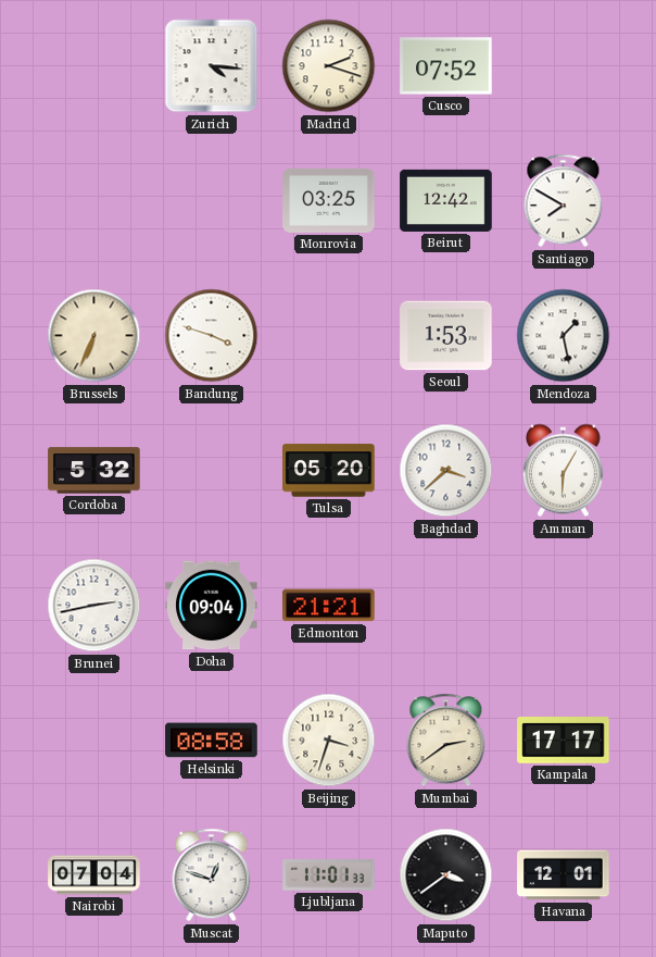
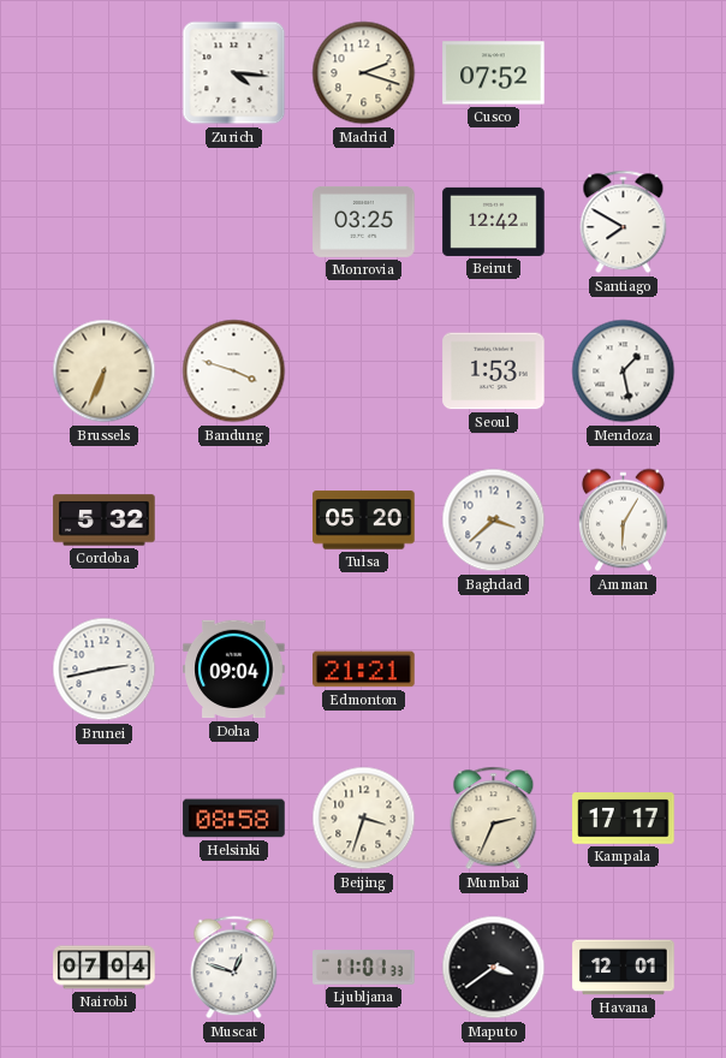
Mumbai: 2:39 -> 2:34 (494, 819)
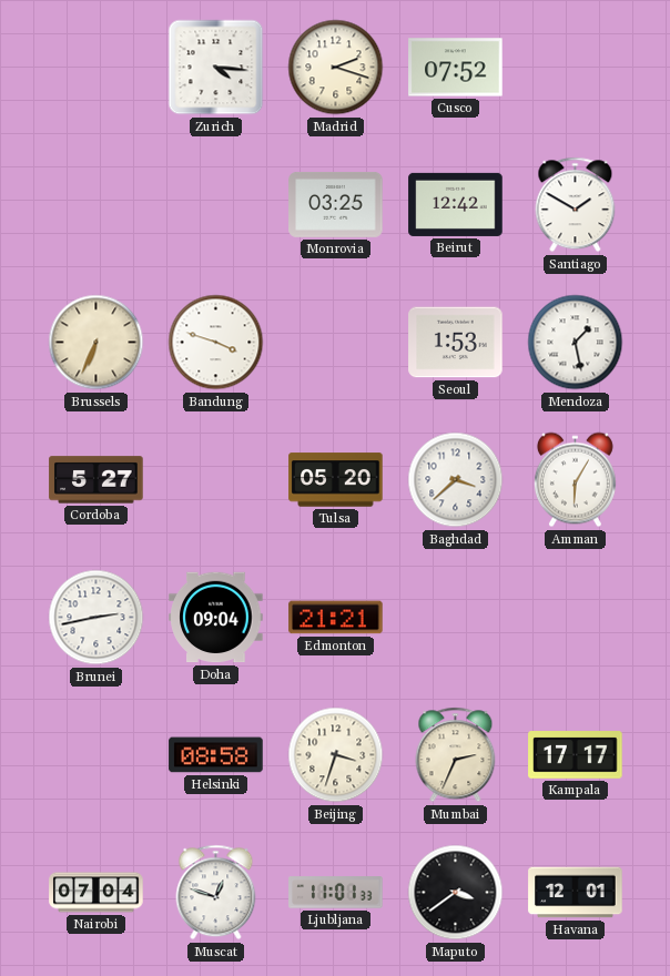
Santiago: 7:50 -> 1:50 (576, 205)
Cordoba: 5:32 -> 5:27 (97, 480)
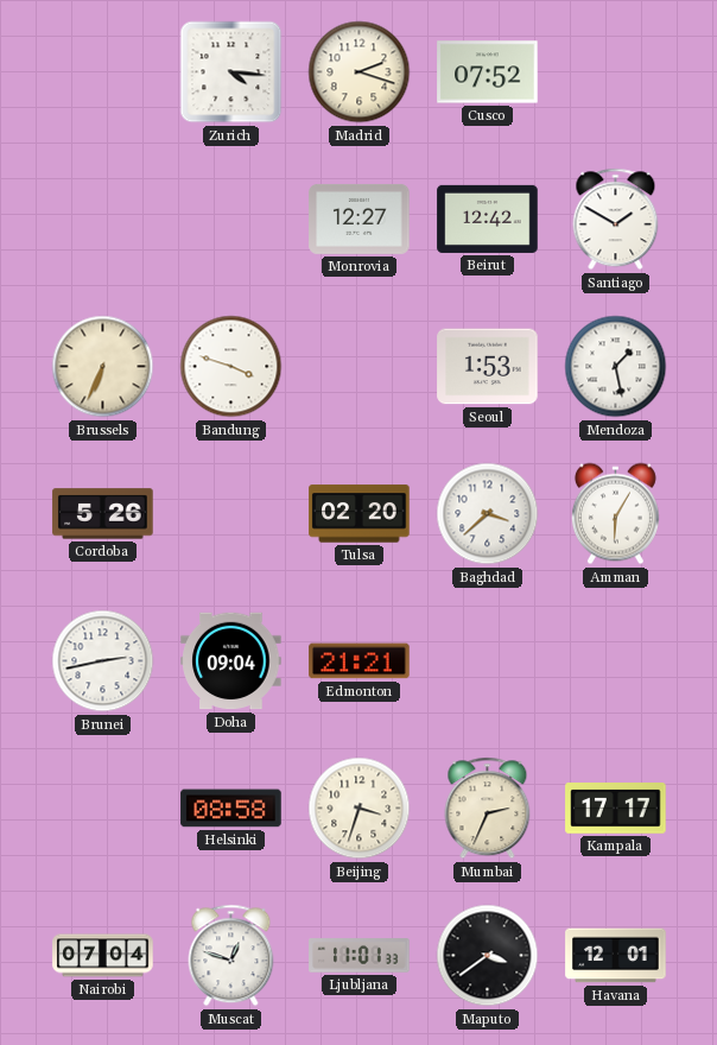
Monrovia: 03:25 -> 12:27 (360, 218)
Cordoba: 5:27 -> 5:26 (103, 514)
Tulsa: 05:20 -> 02:20 (360, 514)
